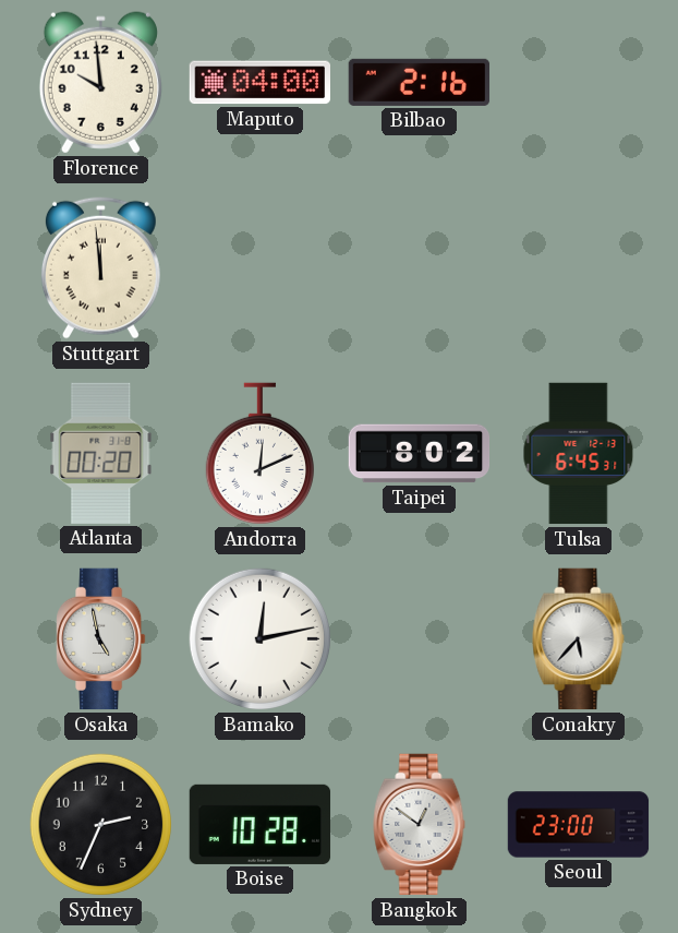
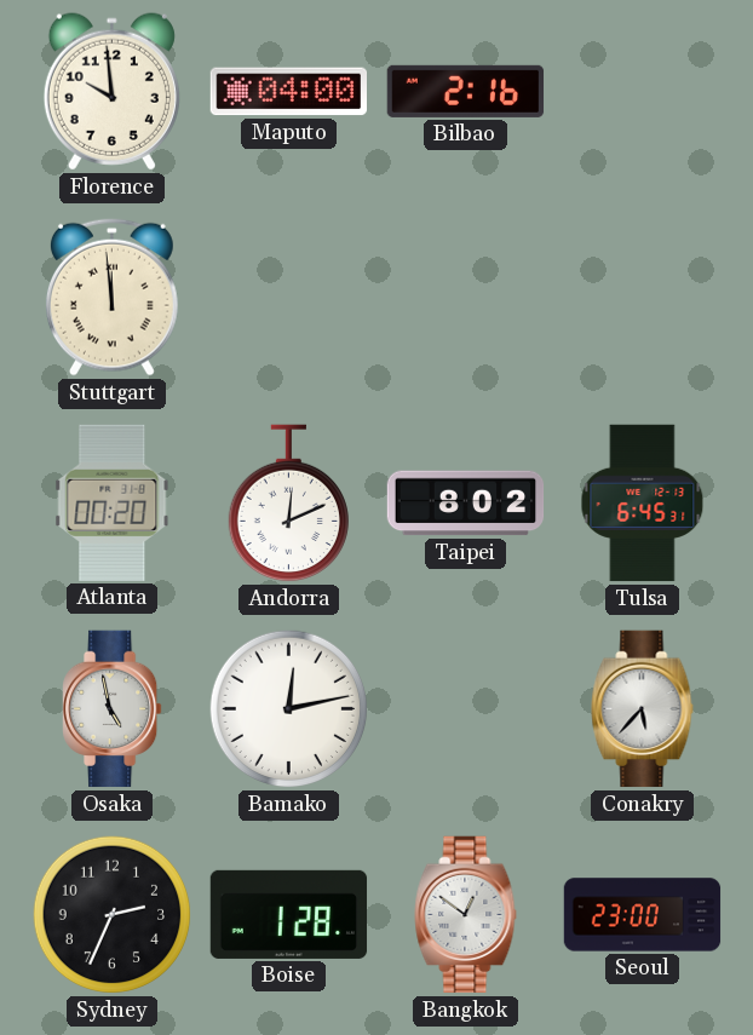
Boise: 10:28 -> 1:28 (289, 914)
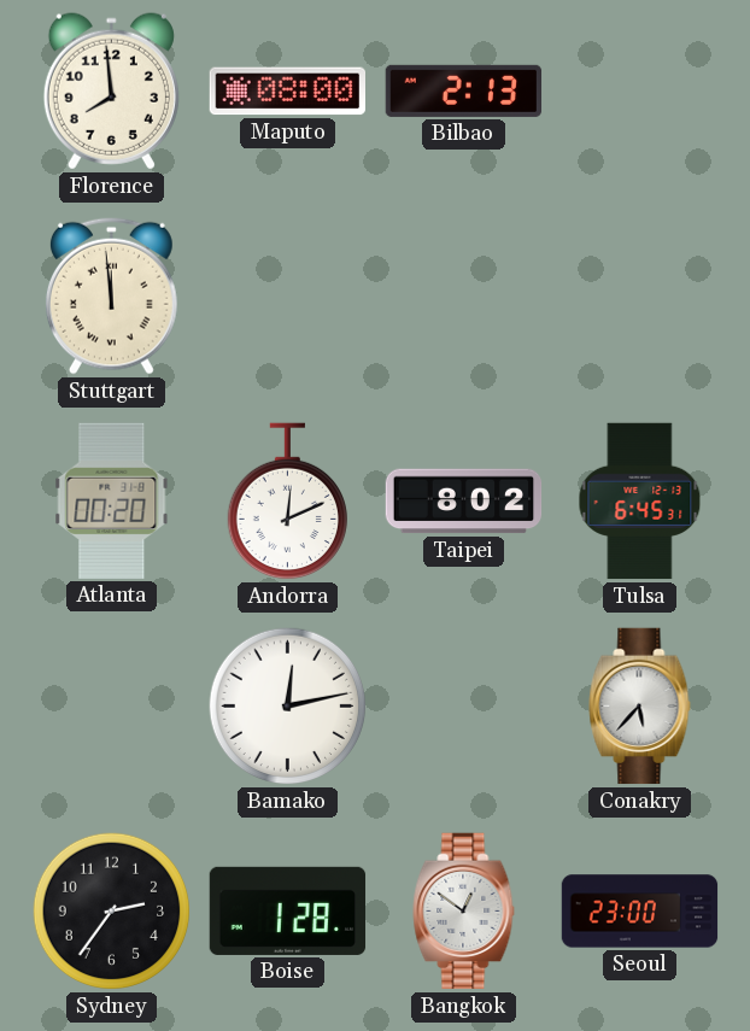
Florence: 9:59 -> 7:59 (111, 92)
Maputo: 04:00 -> 08:00 (287, 92)
Bilbao: 2:16 -> 2:13 (464, 90)
Osaka: 4:58 -> none (113, 709)
Sydney: 2:34 -> 2:36 (112, 912)
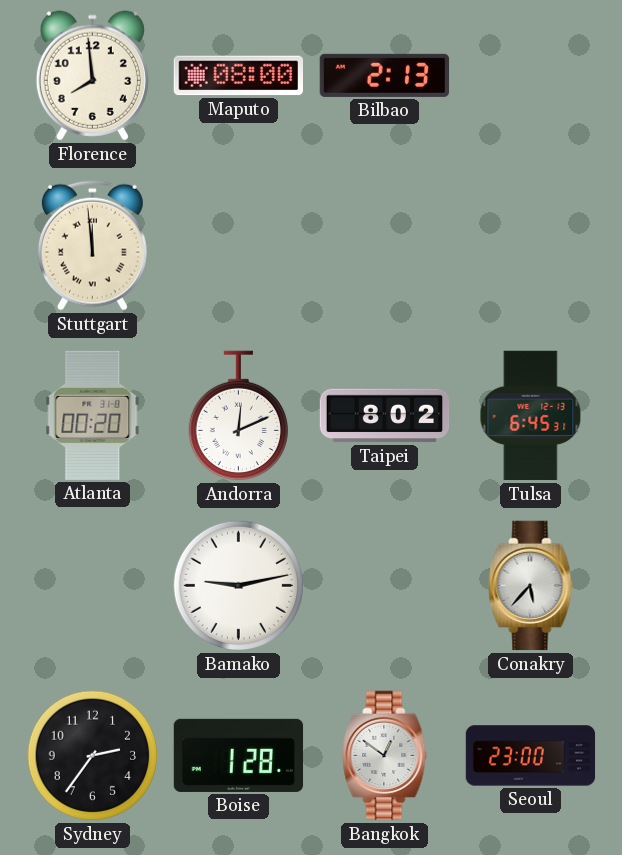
Bamako: 12:13 -> 9:13 (239, 586)
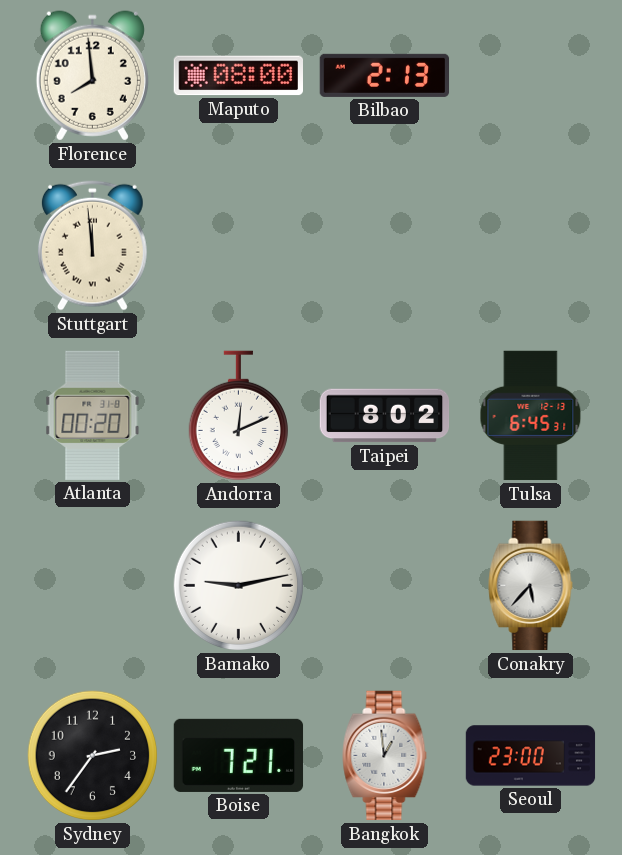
Boise: 1:28 -> 7:21 (239, 755)
Bangkok: 12:51 -> 12:59 (385, 756)
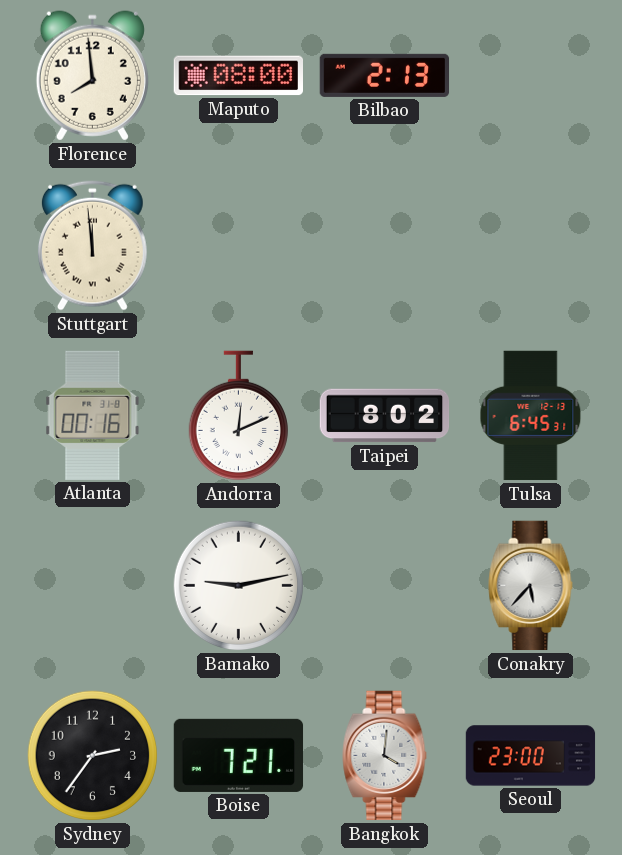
Atlanta: 00:20 -> 00:16 (93, 415)
Bangkok: 12:59 -> 4:01 (385, 756)
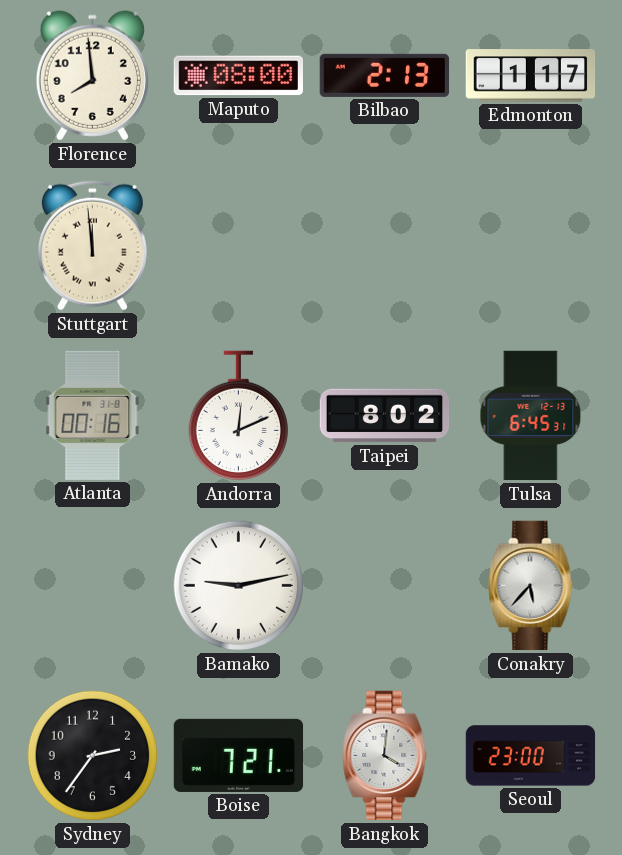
Edmonton: none -> 1:17 (531, 76)
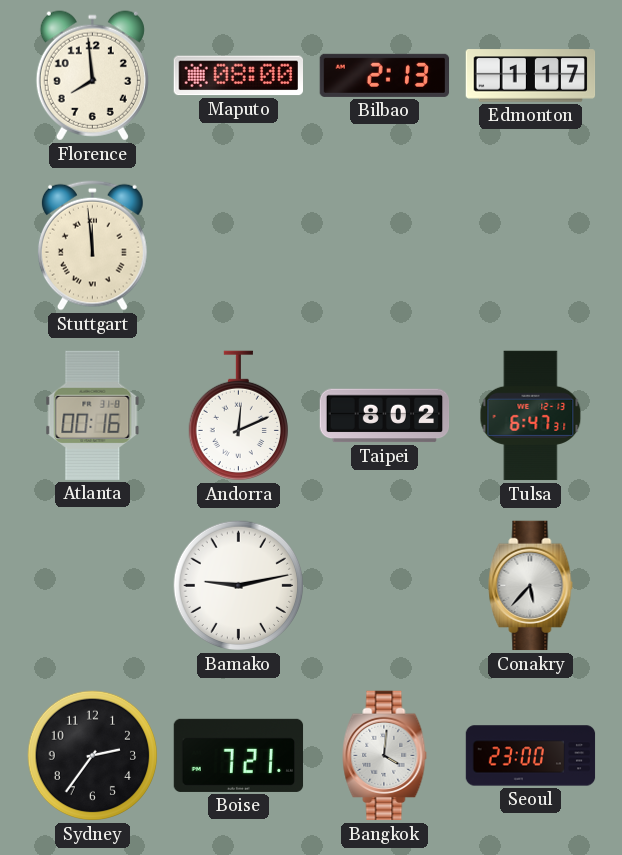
Tulsa: 6:45 -> 6:47 (531, 416)
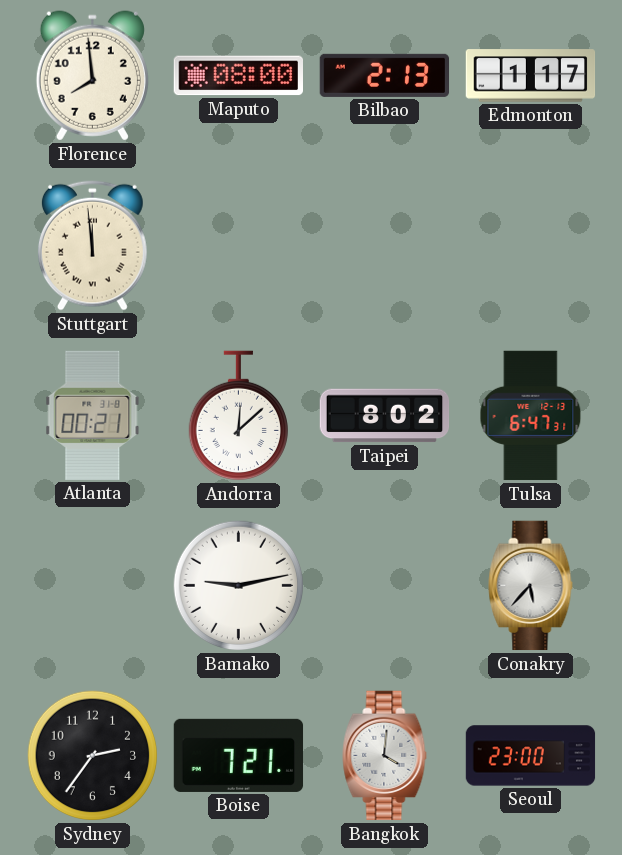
Atlanta: 00:16 -> 00:21 (93, 415)
Andorra: 12:11 -> 12:08 (238, 416)
